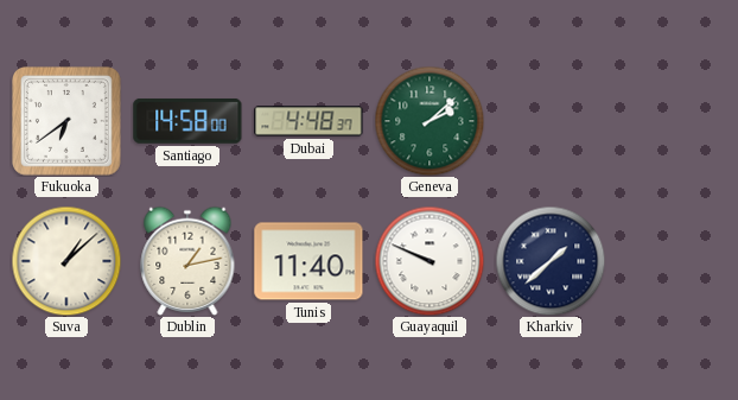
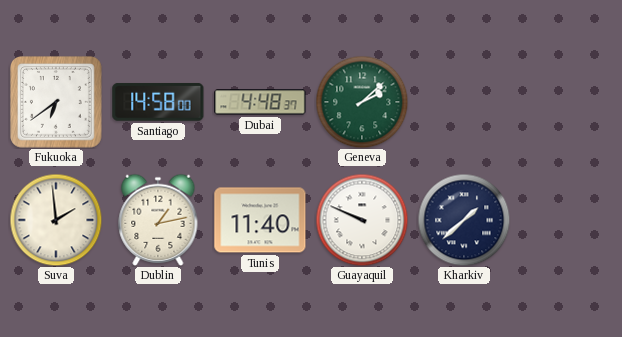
Suva: 1:08 -> 1:59 (56, 220)
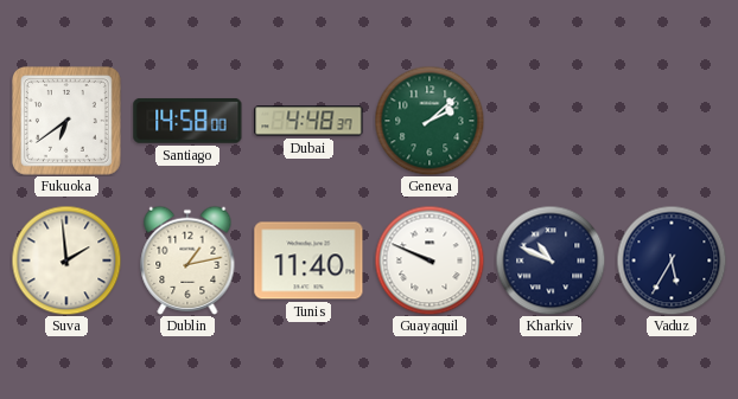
Kharkiv: 1:38 -> 10:49 (551, 260)
Vaduz: none -> 5:35 (672, 260)
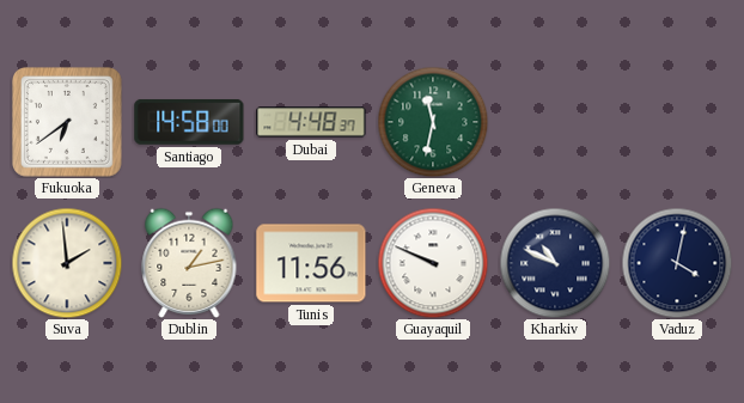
Geneva: 2:08 -> 11:32 (433, 122)
Tunis: 11:40 -> 11:56 (311, 263)
Vaduz: 5:35 -> 4:02 (677, 263)
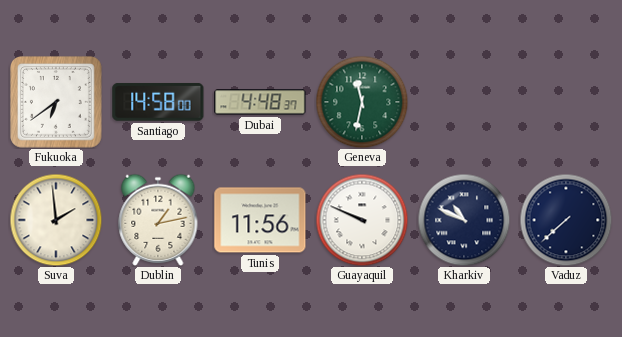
Vaduz: 4:02 -> 7:38 (566, 220)
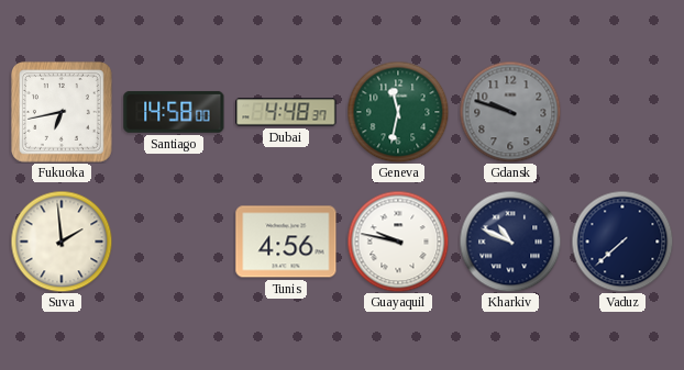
Fukuoka: 6:39 -> 6:43 (63, 113)
Gdansk: none -> 9:48 (510, 112)
Dublin: 1:13 -> none (158, 220)
Tunis: 11:56 -> 4:56 (286, 242)
Guayaquil: 9:49 -> 9:47 (398, 242)
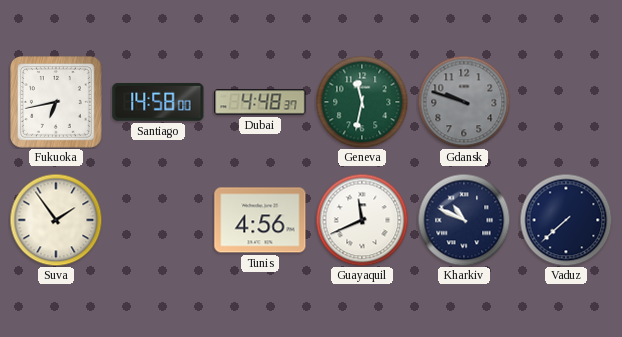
Suva: 1:59 -> 1:54 (56, 220)
Guayaquil: 9:47 -> 11:41 (362, 220)
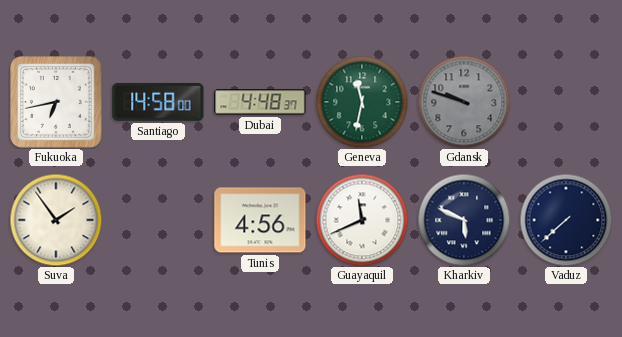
Kharkiv: 10:49 -> 5:49 (464, 220)
